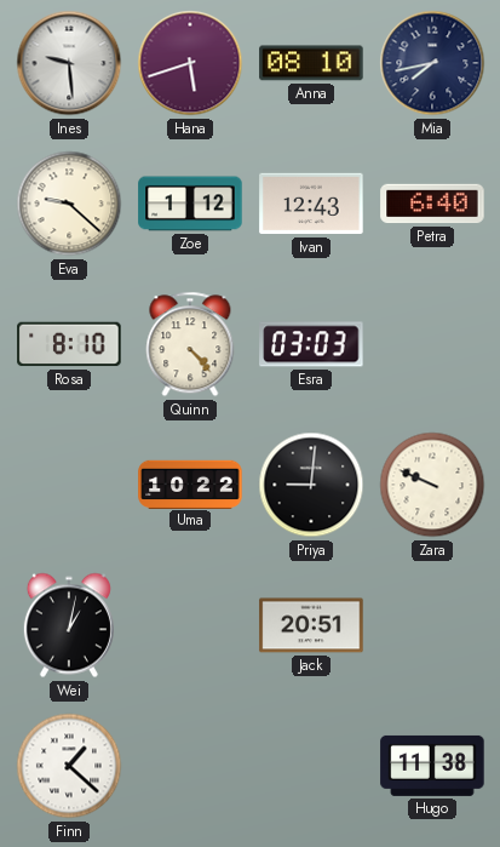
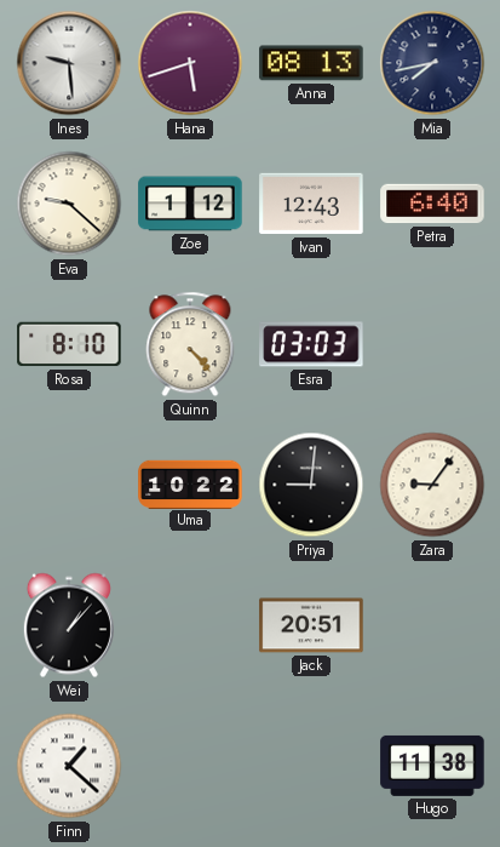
Anna: 08:10 -> 08:13 (311, 63)
Zara: 9:49 -> 9:06 (432, 485)
Wei: 1:02 -> 1:07 (69, 625)
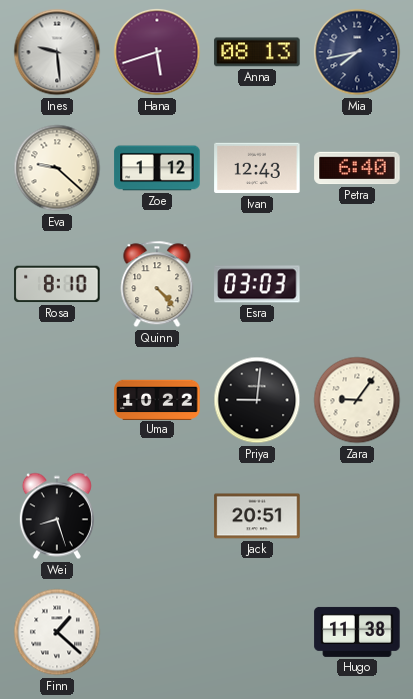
Wei: 1:07 -> 8:27 (57, 516)
